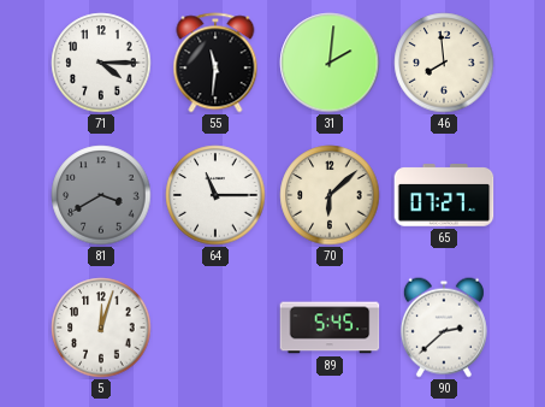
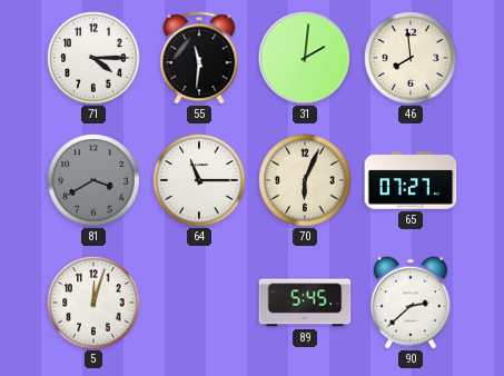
70: 6:08 -> 6:04 (305, 180)
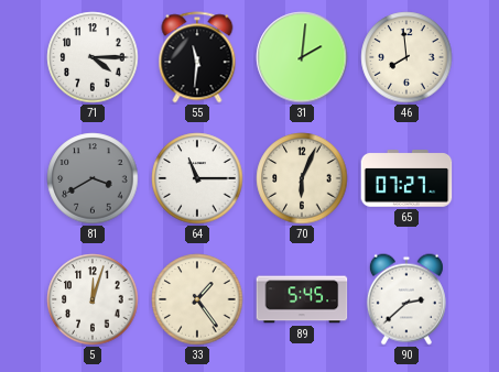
33: none -> 1:24 (197, 299)
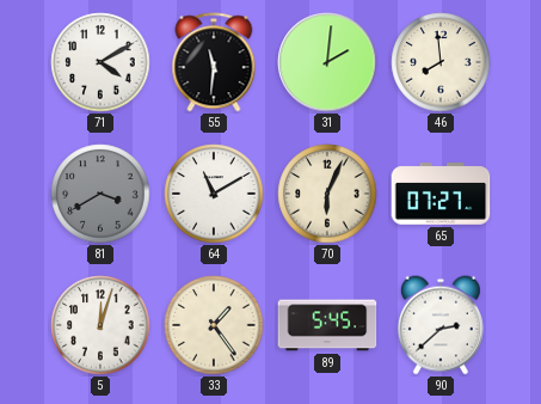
71: 4:15 -> 4:10 (100, 62)
64: 11:15 -> 11:10 (214, 194)
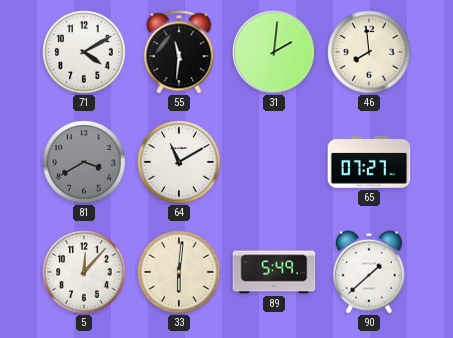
70: 6:04 -> none (327, 194)
5: 12:03 -> 12:07 (84, 272)
33: 1:24 -> 6:01 (179, 272)
89: 5:45 -> 5:49 (274, 272)
90: 2:38 -> 1:38 (369, 272)
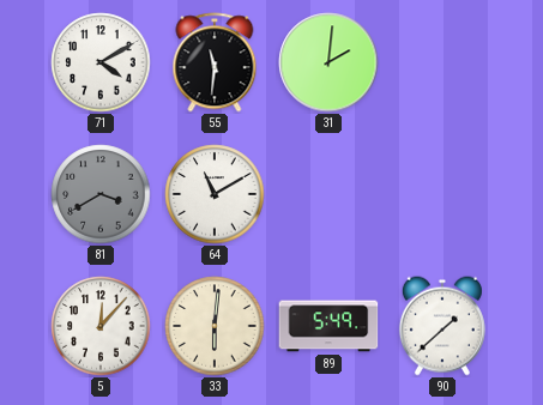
46: 7:59 -> none (369, 52)
65: 07:27 -> none (369, 162)
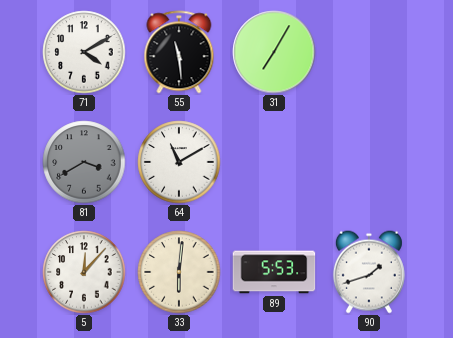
55: 11:31 -> 11:29 (179, 52)
31: 2:01 -> 7:05 (274, 52)
89: 5:49 -> 5:53 (274, 272)
90: 1:38 -> 1:42 (369, 272)
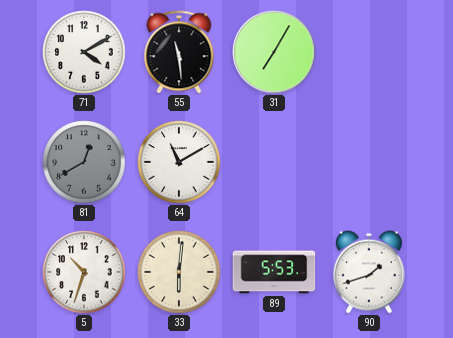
81: 3:40 -> 12:40 (84, 162)
5: 12:07 -> 10:33 (84, 272)
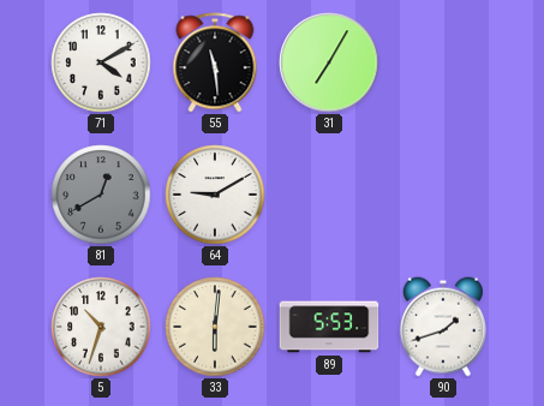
64: 11:10 -> 9:10 (215, 195)
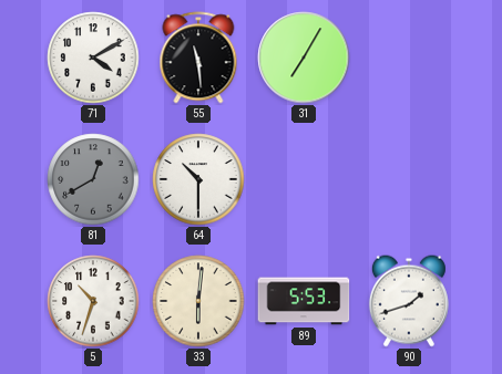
64: 9:10 -> 10:30 (198, 179)
